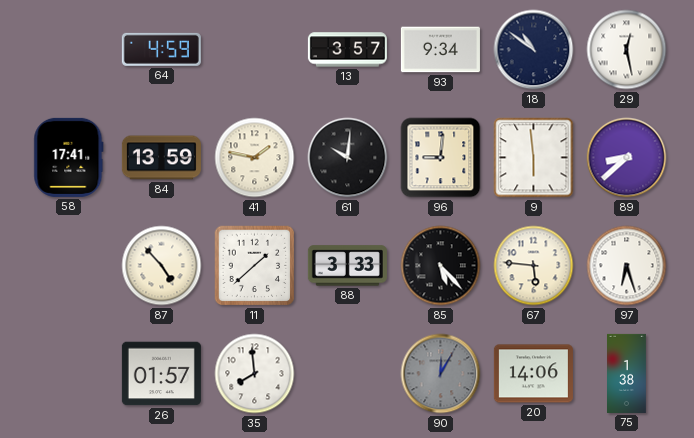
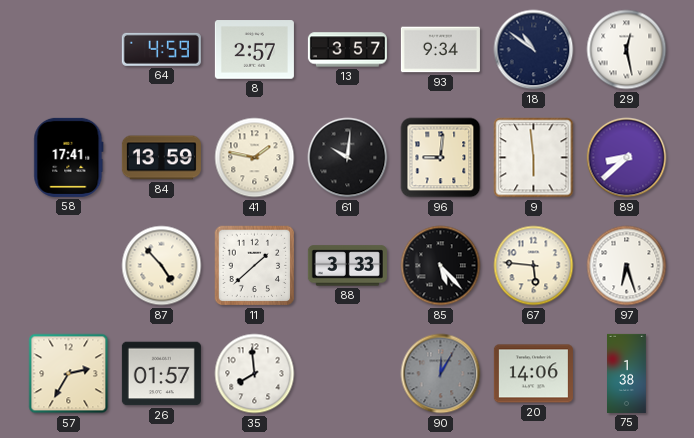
8: none -> 2:57 (254, 50)
57: none -> 2:35 (69, 374)
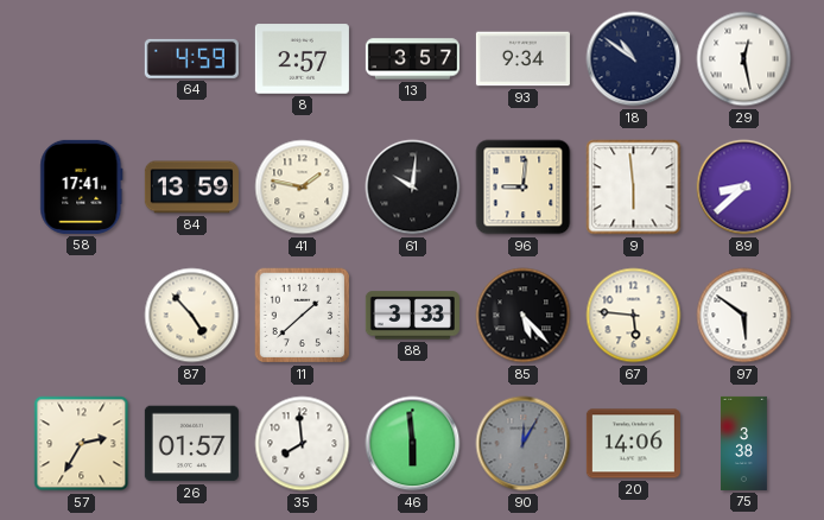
97: 6:27 -> 5:51 (744, 316)
46: none -> 5:59 (413, 444)
75: 1:38 -> 3:38 (744, 443)
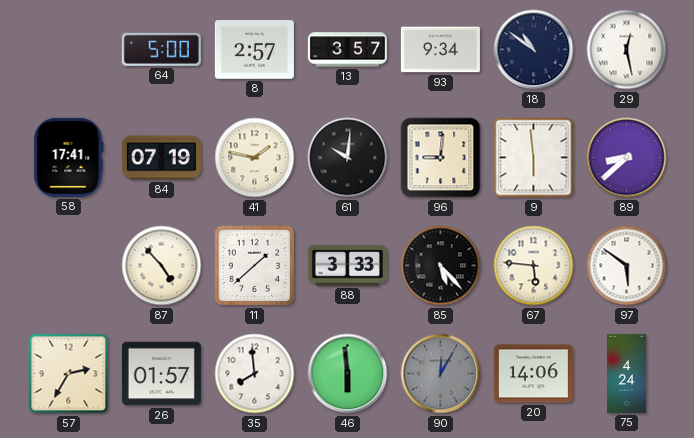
64: 4:59 -> 5:00 (161, 49)
84: 13:59 -> 07:19 (161, 158)
75: 3:38 -> 4:24 (627, 373)
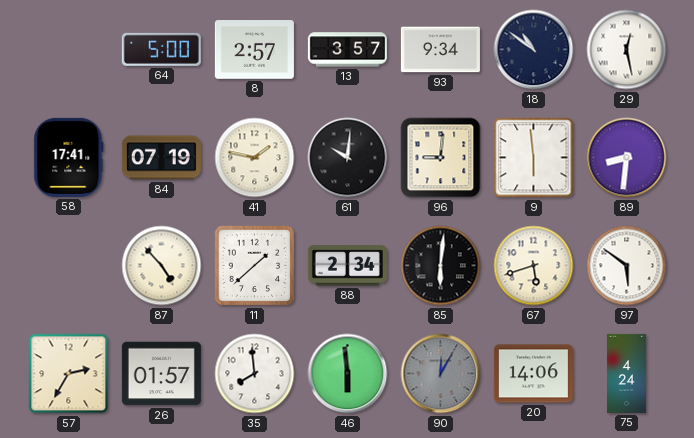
89: 8:38 -> 8:31 (627, 158)
88: 3:33 -> 2:34 (347, 266)
85: 5:23 -> 6:01 (441, 266)
67: 5:46 -> 5:42 (534, 266)
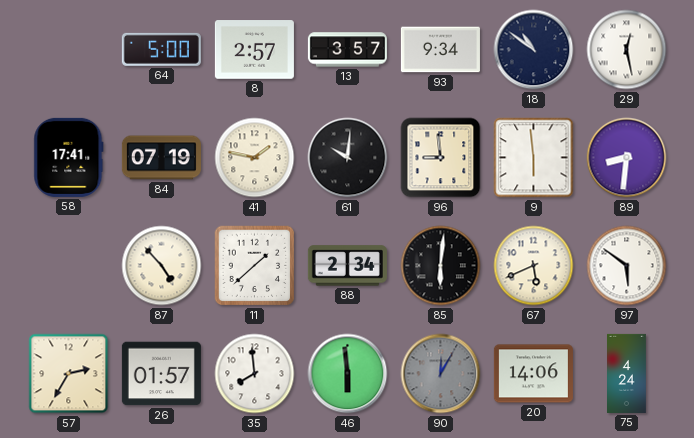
96: 9:01 -> 8:59 (441, 158)
67: 5:42 -> 5:41 (534, 266)
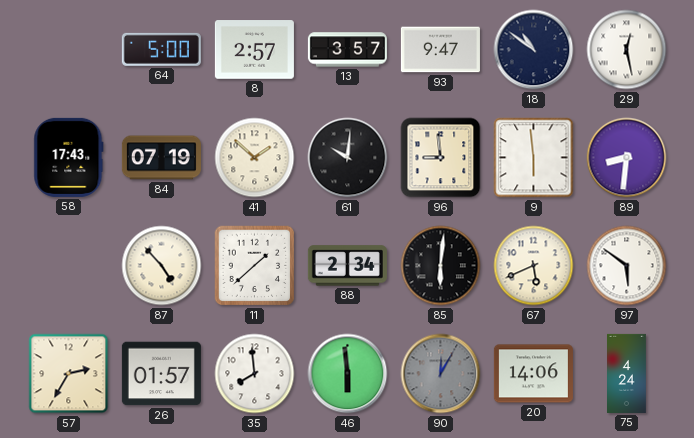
93: 9:34 -> 9:47 (440, 50)
58: 17:41 -> 17:43 (69, 157)
41: 1:47 -> 1:52 (255, 158)
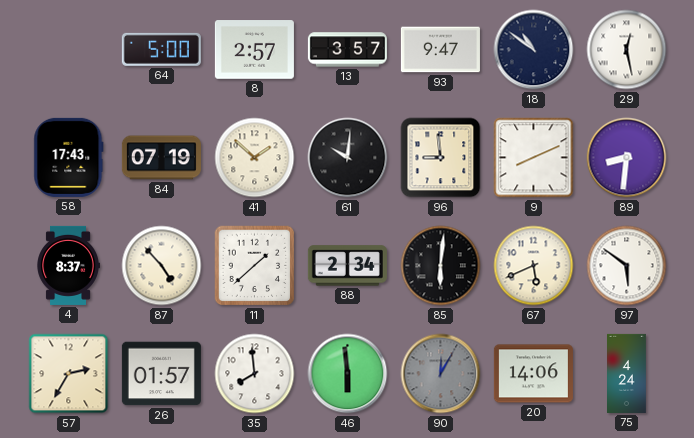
9: 5:59 -> 8:11 (534, 158)
4: none -> 8:37 (68, 265)
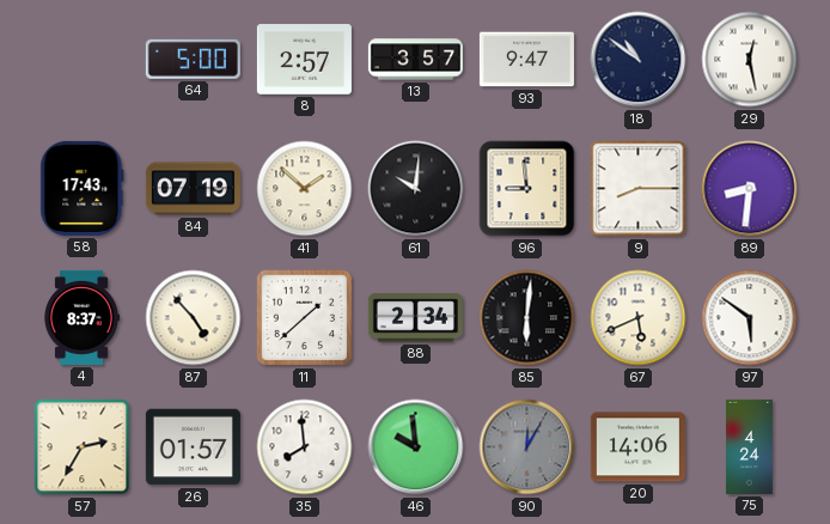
9: 8:11 -> 8:15 (639, 189)
46: 5:59 -> 9:59 (416, 447)
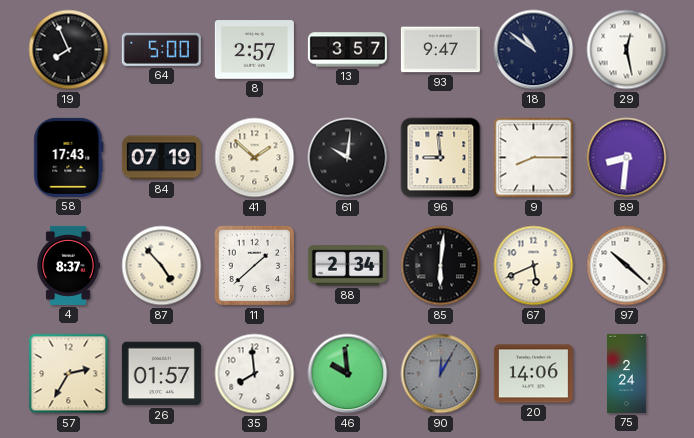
19: none -> 7:56 (69, 50)
97: 5:51 -> 10:22 (627, 266)
75: 4:24 -> 2:24 (627, 373)
